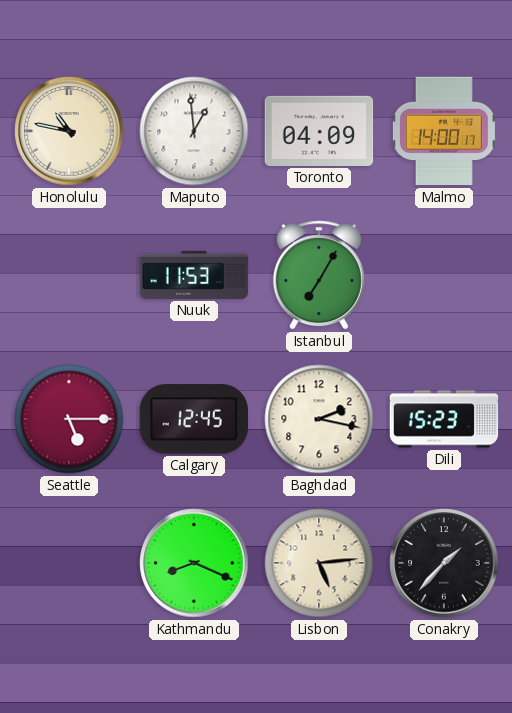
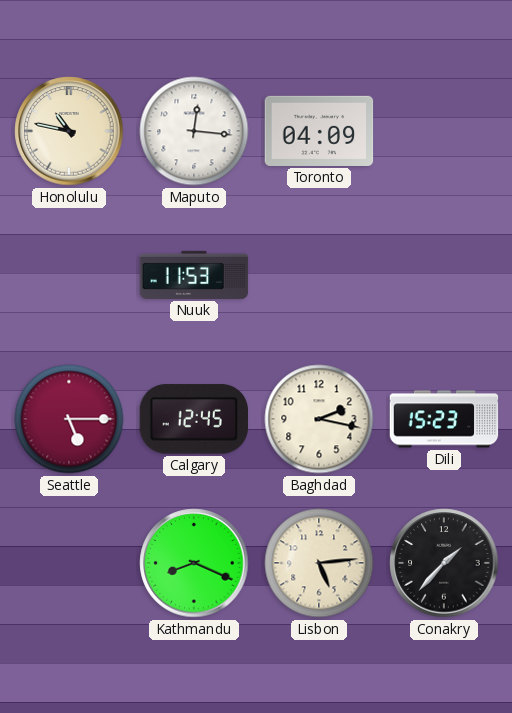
Maputo: 12:59 -> 12:16 (194, 131)
Malmo: 14:00 -> none (444, 131)
Istanbul: 7:05 -> none (319, 275)
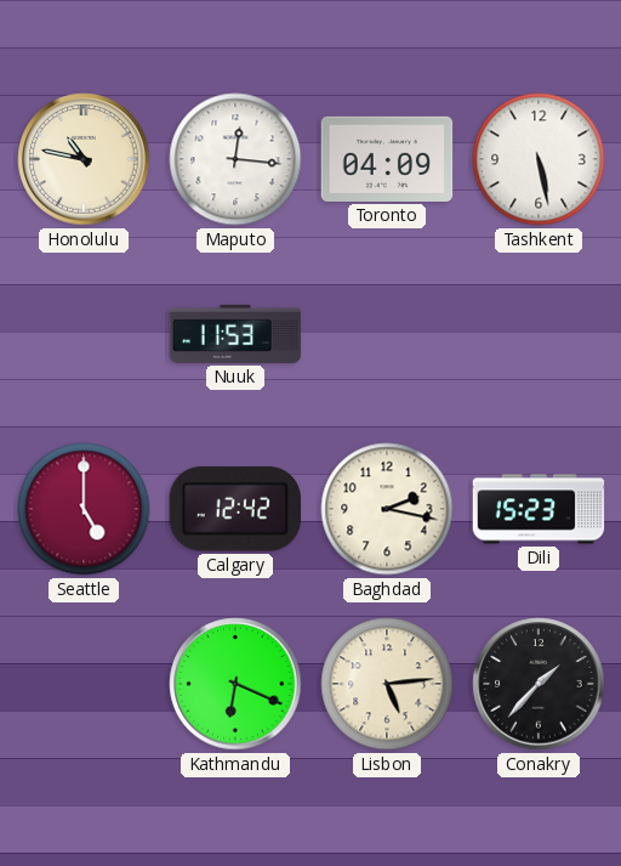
Tashkent: none -> 5:28 (539, 159)
Seattle: 5:15 -> 5:00 (84, 509)
Calgary: 12:45 -> 12:42 (234, 509)
Kathmandu: 8:19 -> 6:19 (235, 684)
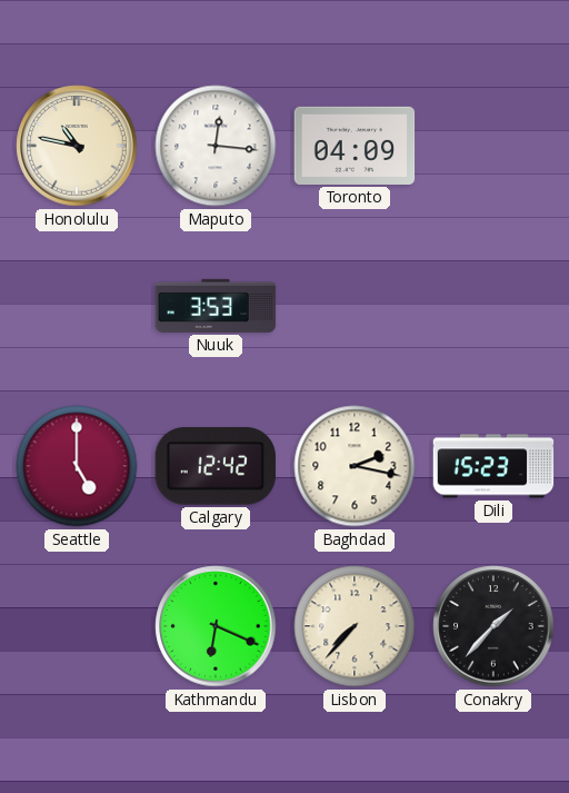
Tashkent: 5:28 -> none (539, 159)
Nuuk: 11:53 -> 3:53 (216, 306)
Lisbon: 5:14 -> 7:37 (355, 626)
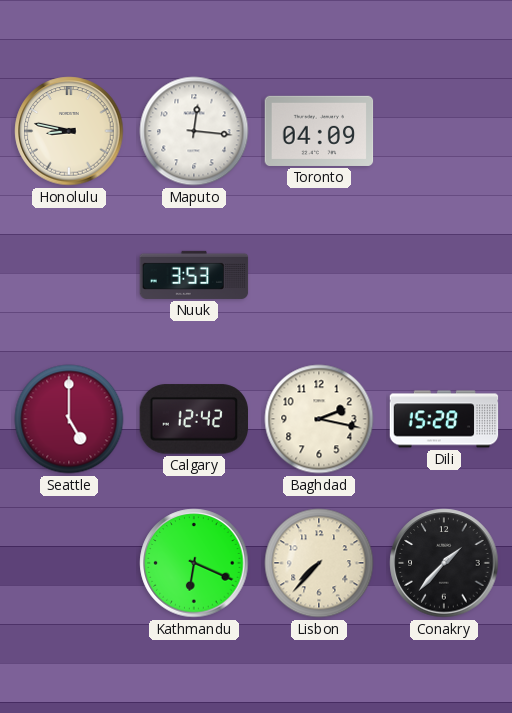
Honolulu: 10:47 -> 8:47 (69, 131)
Dili: 15:23 -> 15:28 (444, 419)
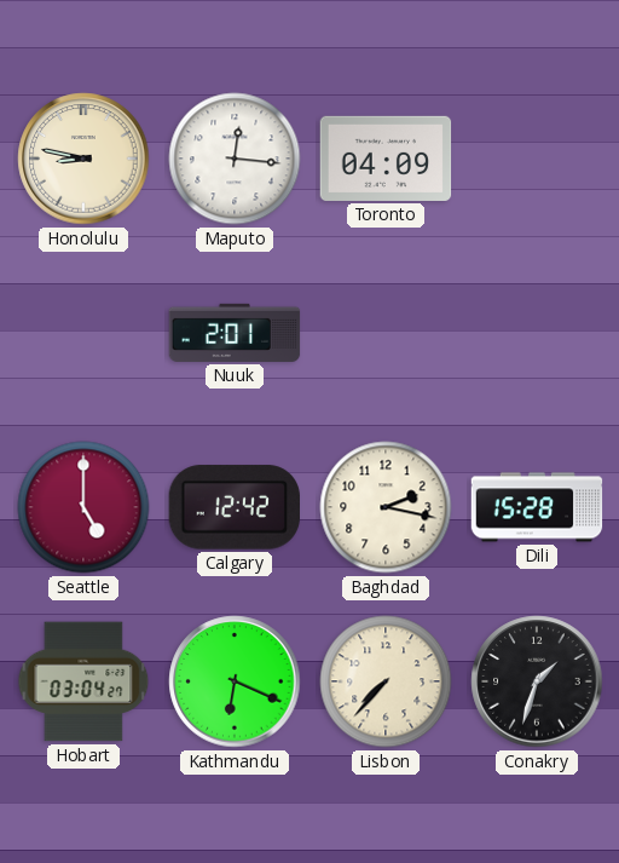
Nuuk: 3:53 -> 2:01 (235, 333)
Hobart: none -> 03:04 (83, 681)
Conakry: 1:37 -> 1:33 (537, 681)
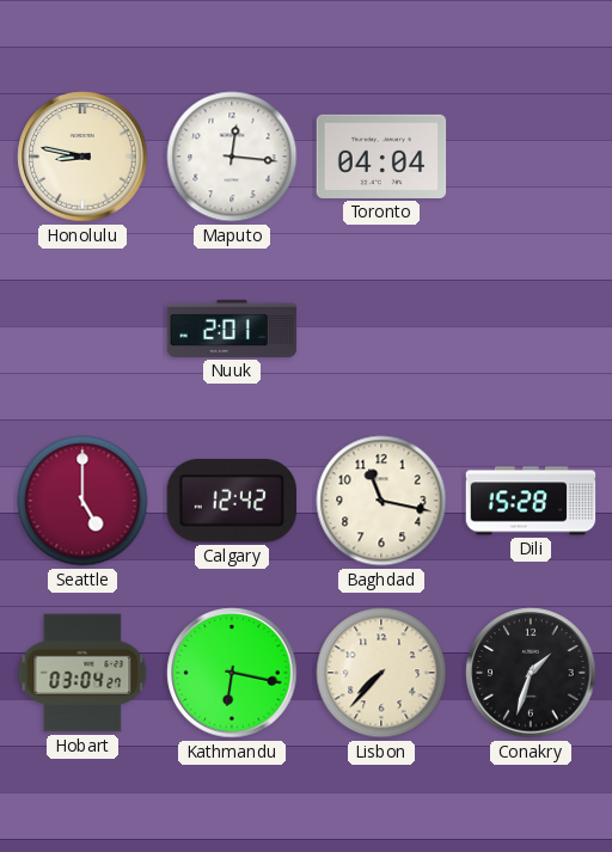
Toronto: 04:09 -> 04:04 (381, 157)
Baghdad: 2:17 -> 11:17 (381, 501)
Kathmandu: 6:19 -> 6:17 (232, 673)
